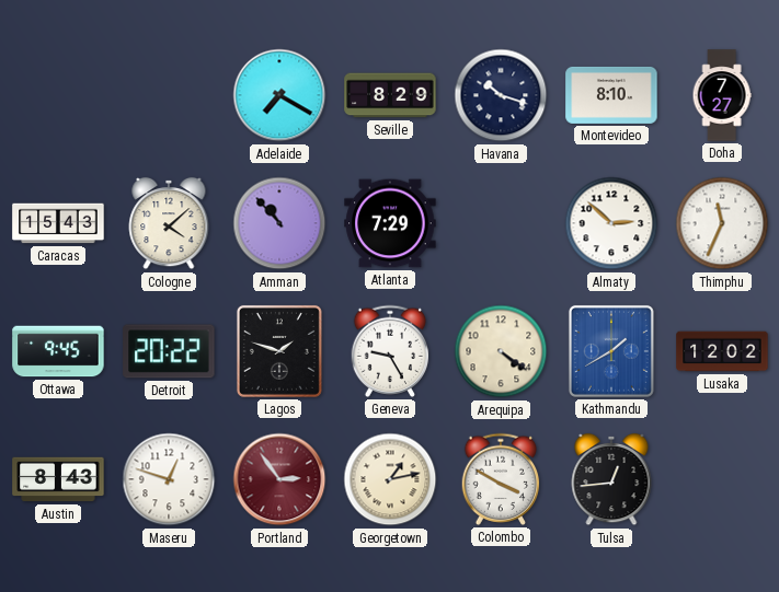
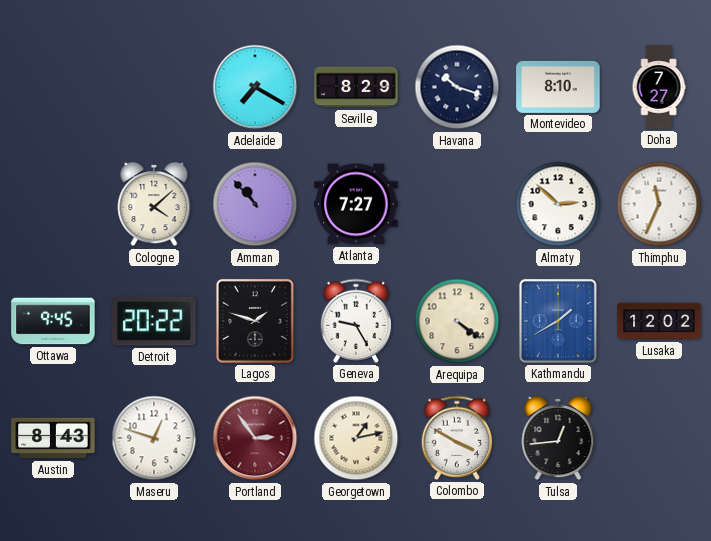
Caracas: 15:43 -> none (58, 223)
Atlanta: 7:29 -> 7:27 (356, 204)
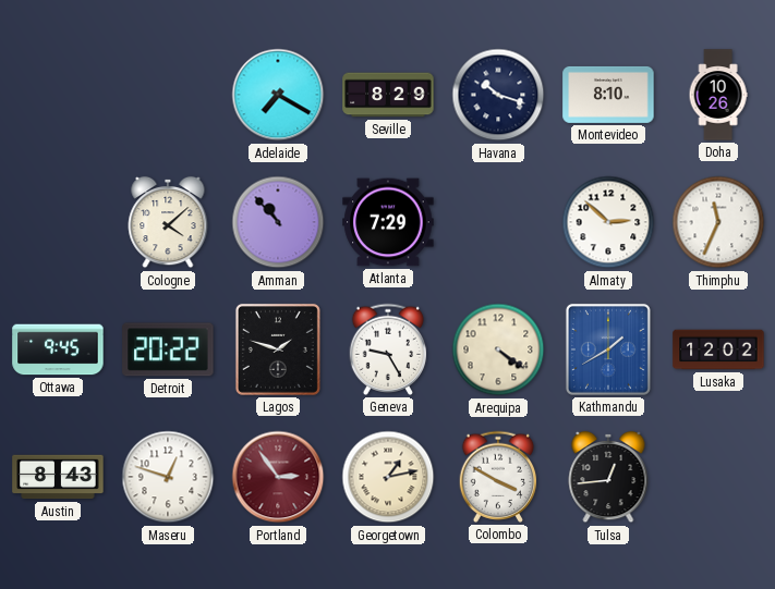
Doha: 7:27 -> 10:26 (718, 95)
Atlanta: 7:27 -> 7:29 (388, 222)
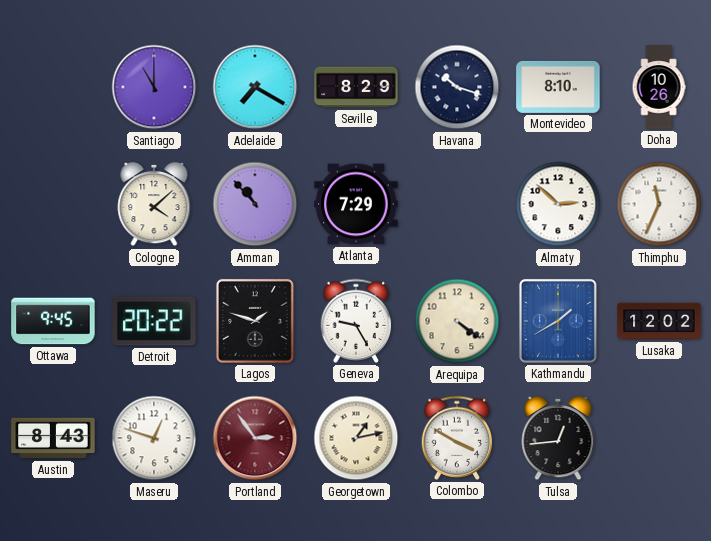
Santiago: none -> 11:00 (154, 87)
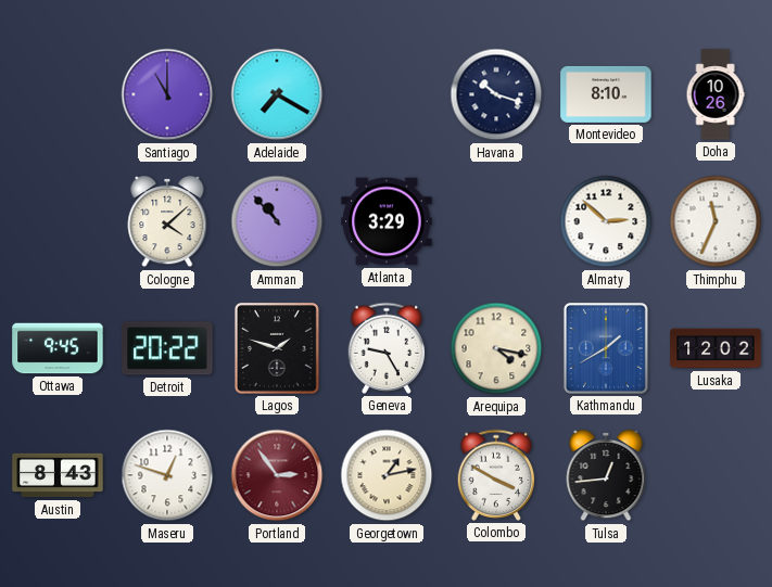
Seville: 8:29 -> none (356, 87)
Atlanta: 7:29 -> 3:29 (387, 221)
Arequipa: 4:21 -> 4:17 (496, 348)
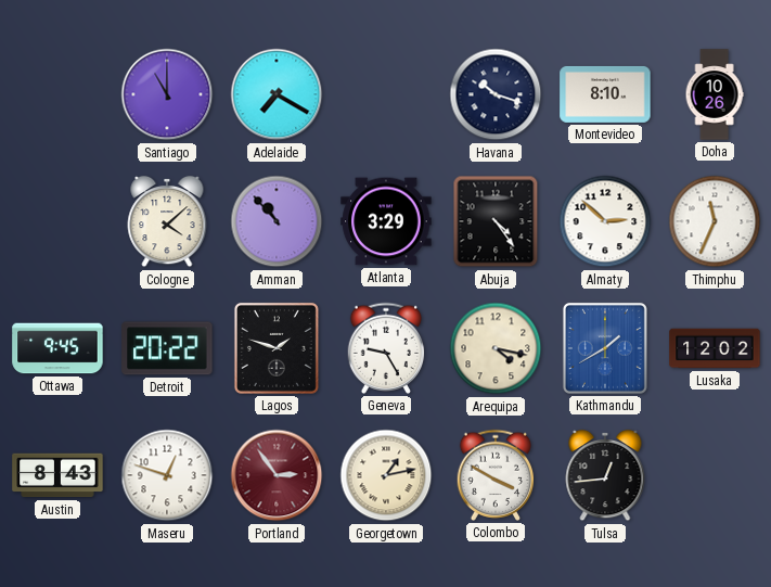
Abuja: none -> 4:24 (496, 221)
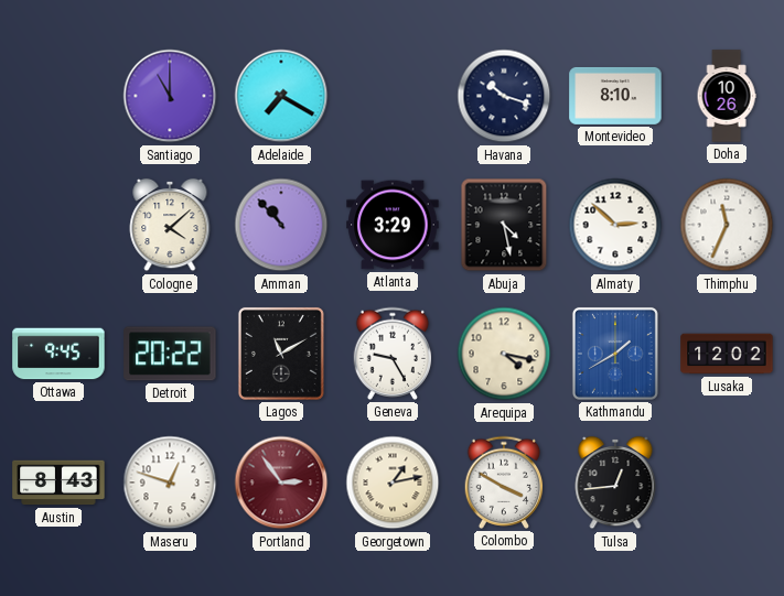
Abuja: 4:24 -> 4:28 (504, 225)
Lagos: 1:48 -> 11:10 (281, 354)
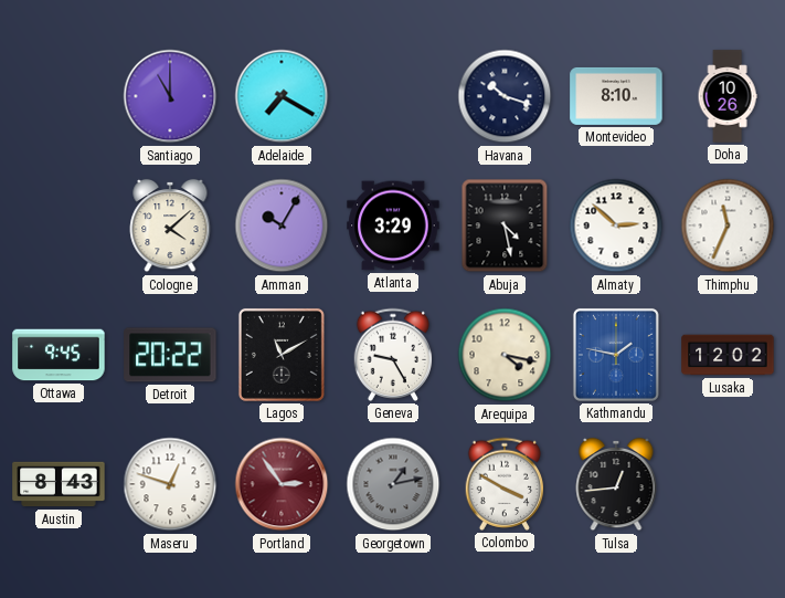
Amman: 10:53 -> 10:05 (282, 225)
Kathmandu: 1:40 -> 1:47 (616, 355)
Georgetown dial: cream -> grey (393, 484)
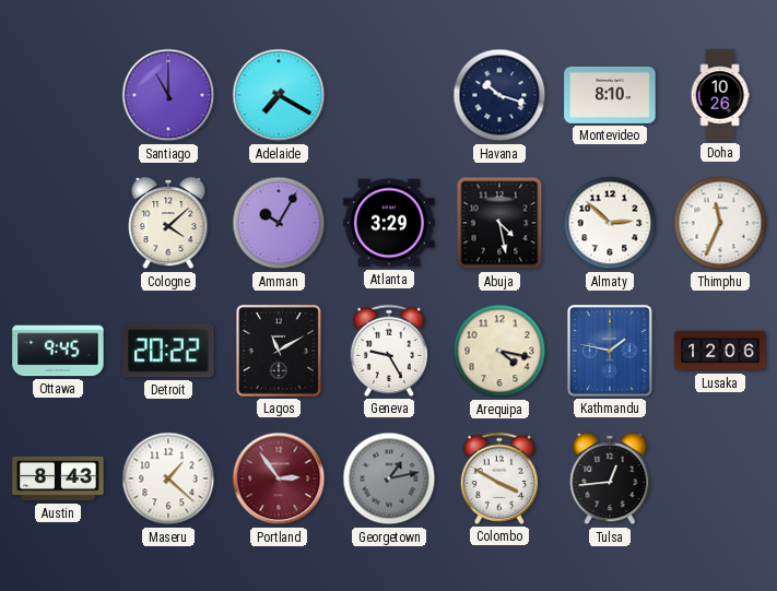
Lusaka: 12:02 -> 12:06 (720, 351)
Maseru: 12:48 -> 1:22 (168, 478)
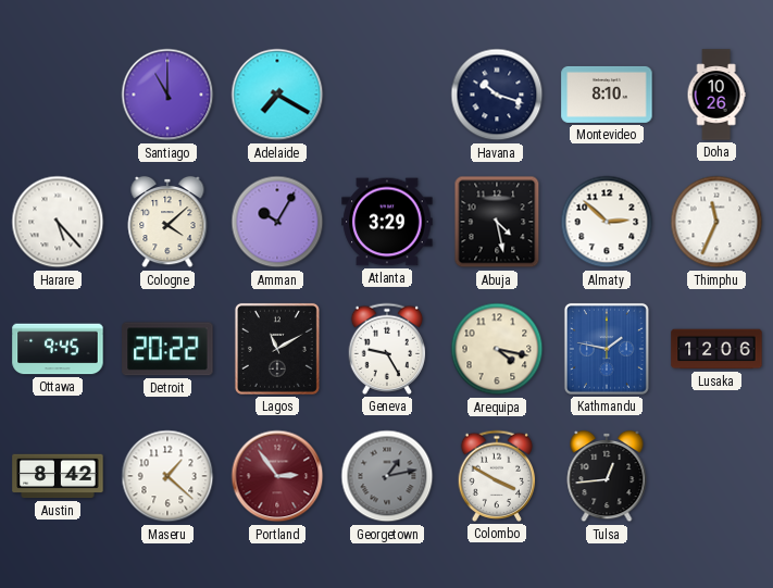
Harare: none -> 5:23 (58, 222)
Austin: 8:43 -> 8:42 (58, 476)
